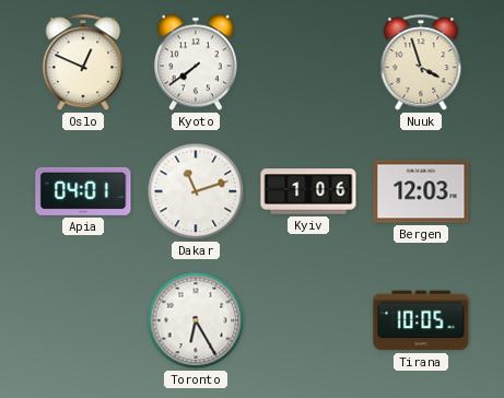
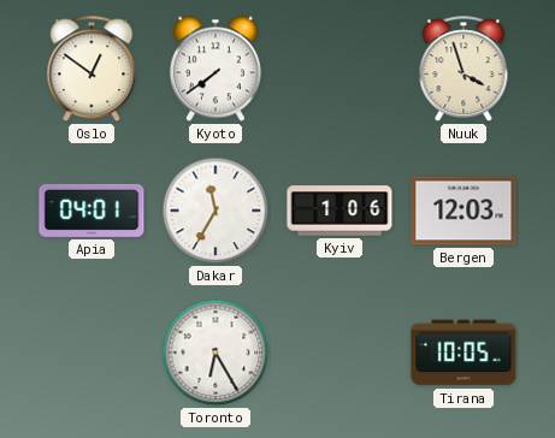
Oslo: 12:49 -> 12:51 (91, 70)
Dakar: 11:12 -> 11:35 (215, 211)
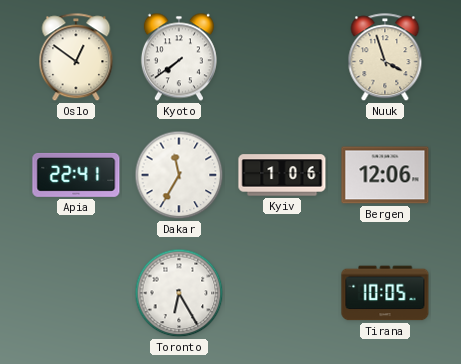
Apia: 04:01 -> 22:41 (76, 175)
Bergen: 12:03 -> 12:06 (385, 175)
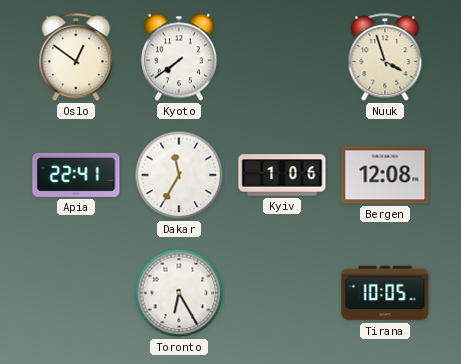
Bergen: 12:06 -> 12:08 (385, 175)
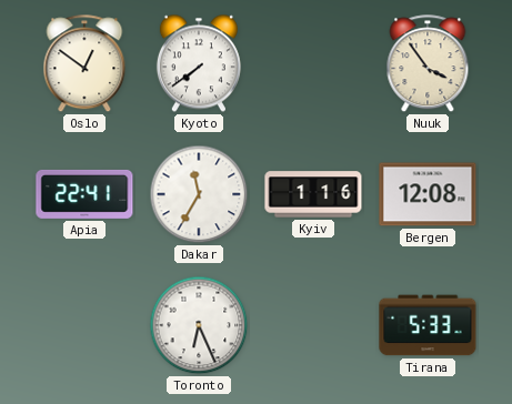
Nuuk: 3:57 -> 3:54 (428, 64)
Kyiv: 1:06 -> 1:16 (313, 194)
Toronto: 6:25 -> 6:26 (199, 325)
Tirana: 10:05 -> 5:33 (428, 325)
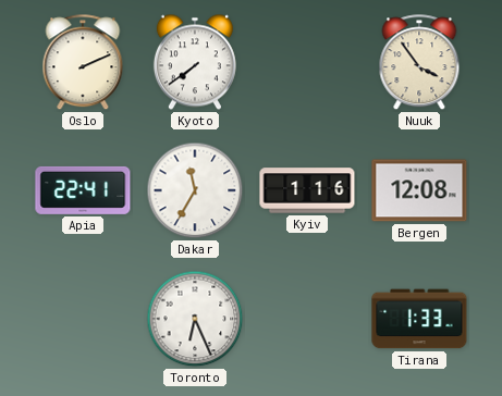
Oslo: 12:51 -> 2:11 (83, 63)
Tirana: 5:33 -> 1:33 (419, 319)
